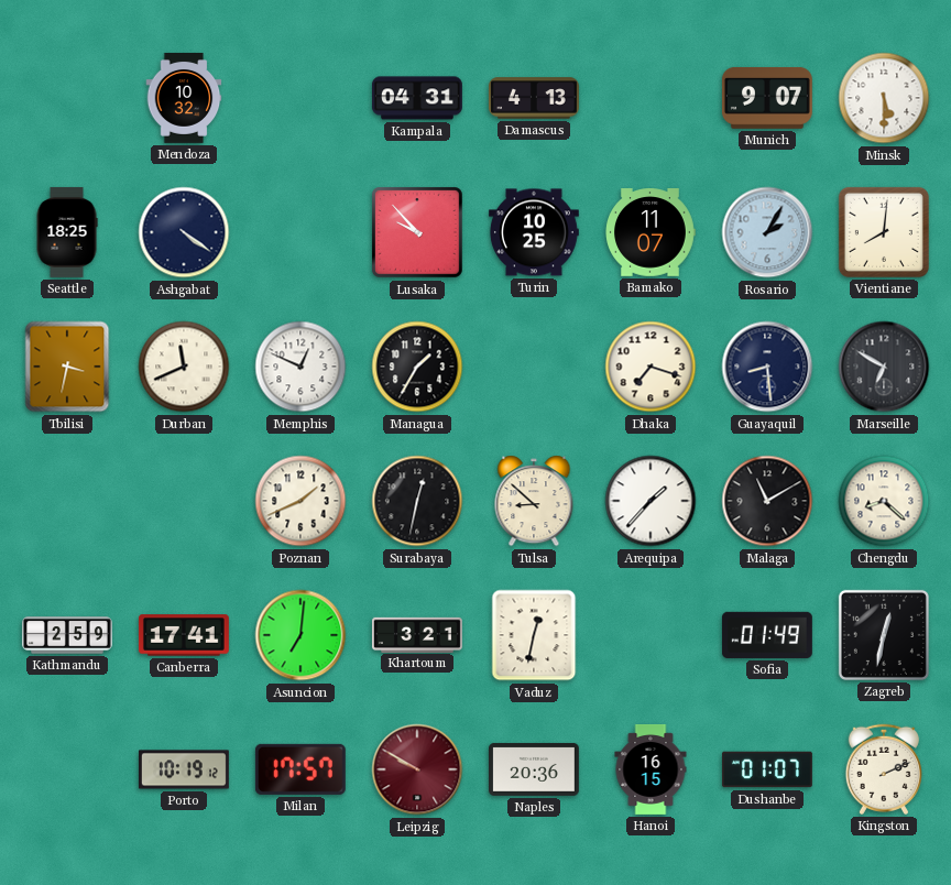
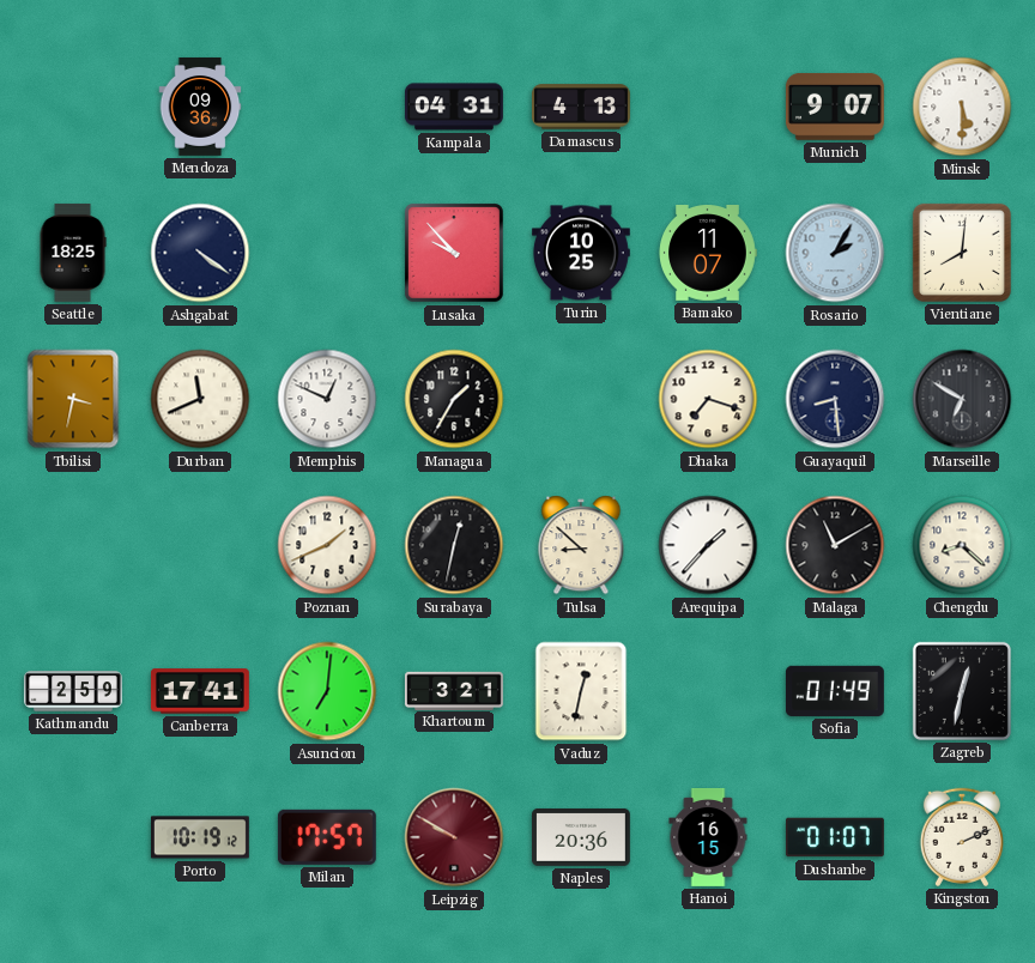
Mendoza: 10:32 -> 09:36 (200, 107)
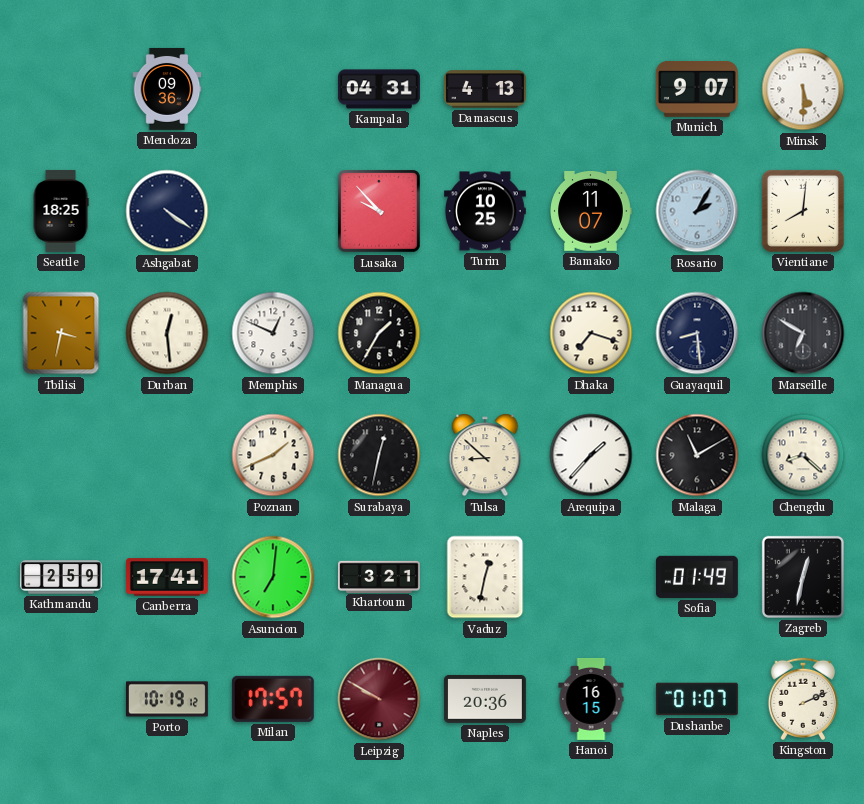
Durban: 11:41 -> 12:29 (167, 333)
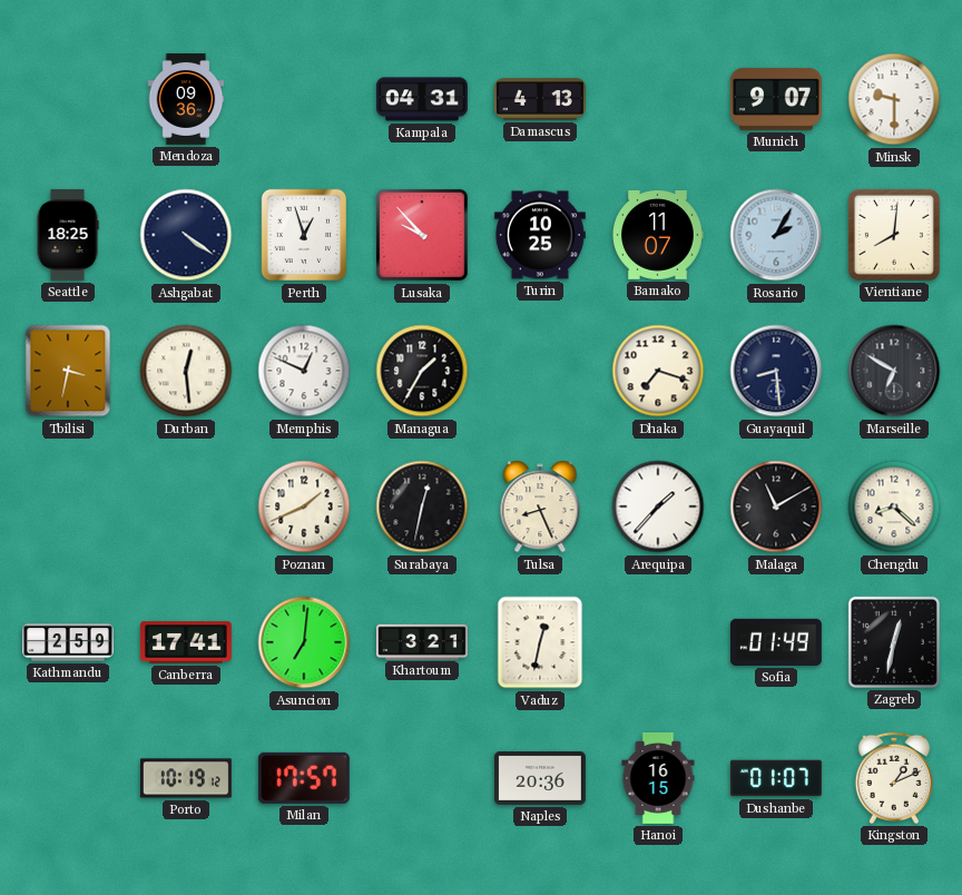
Minsk: 5:30 -> 9:30 (894, 99)
Perth: none -> 12:57 (304, 235)
Tulsa: 8:52 -> 8:26 (540, 506)
Leipzig: 9:50 -> none (379, 699)
Kingston: 2:11 -> 1:11 (893, 778)
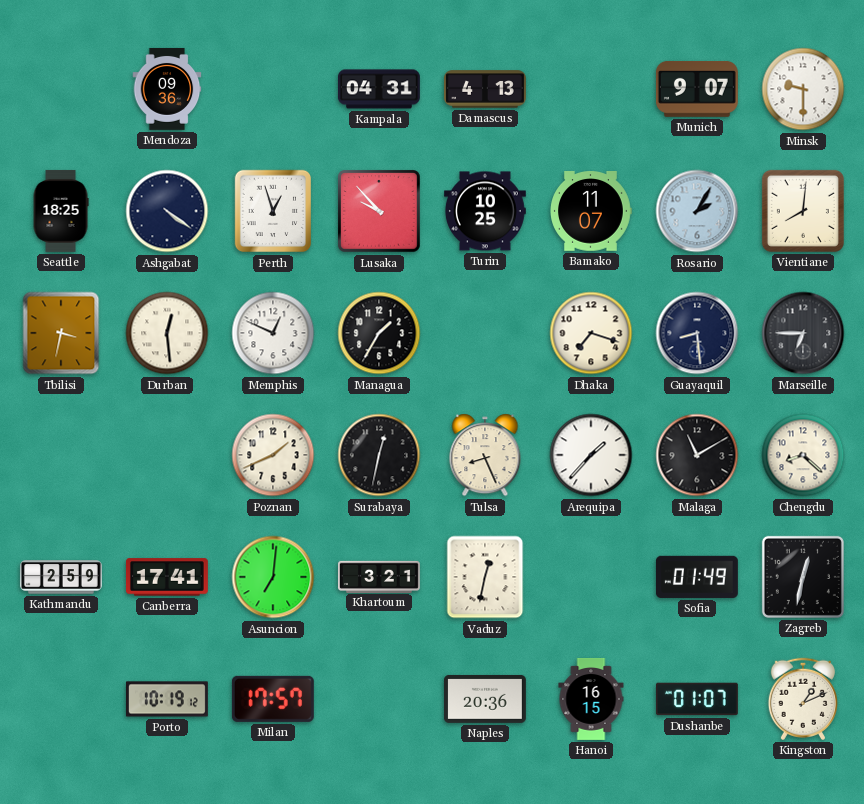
Marseille: 6:50 -> 6:45 (803, 333)
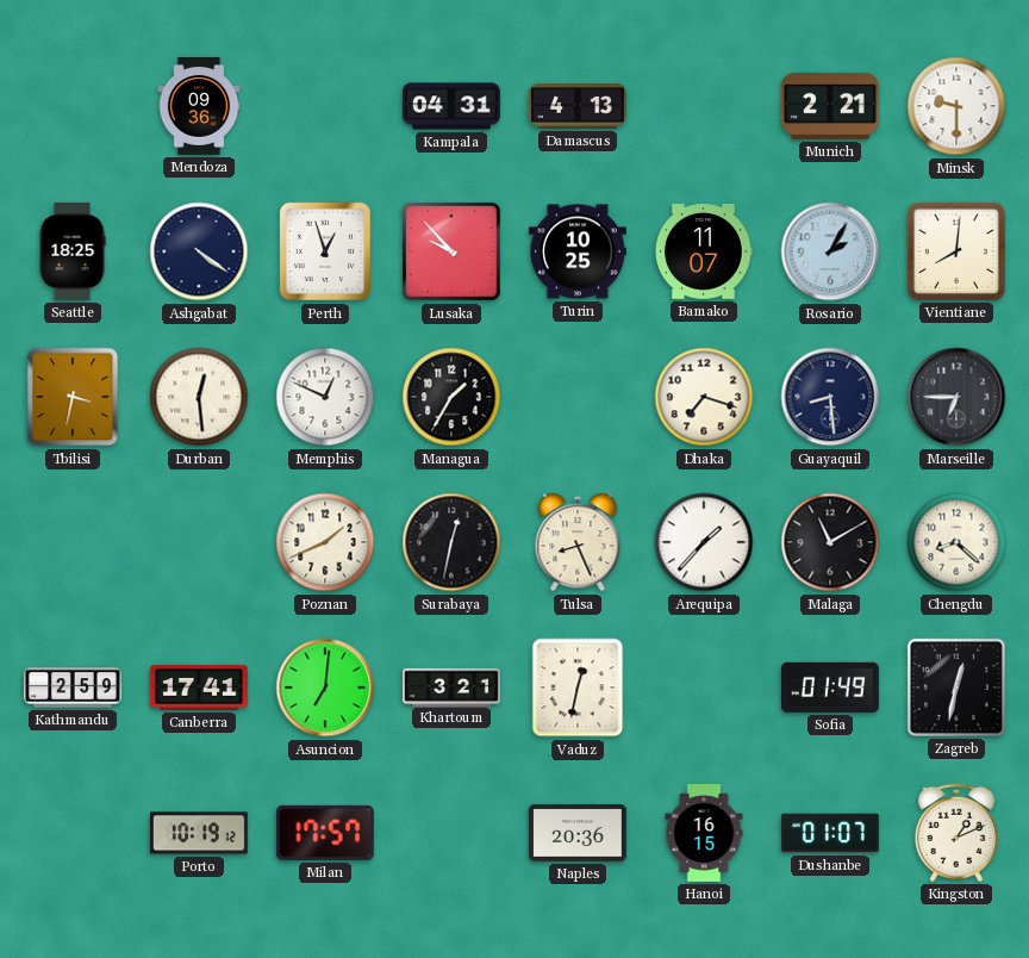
Munich: 9:07 -> 2:21 (830, 106)
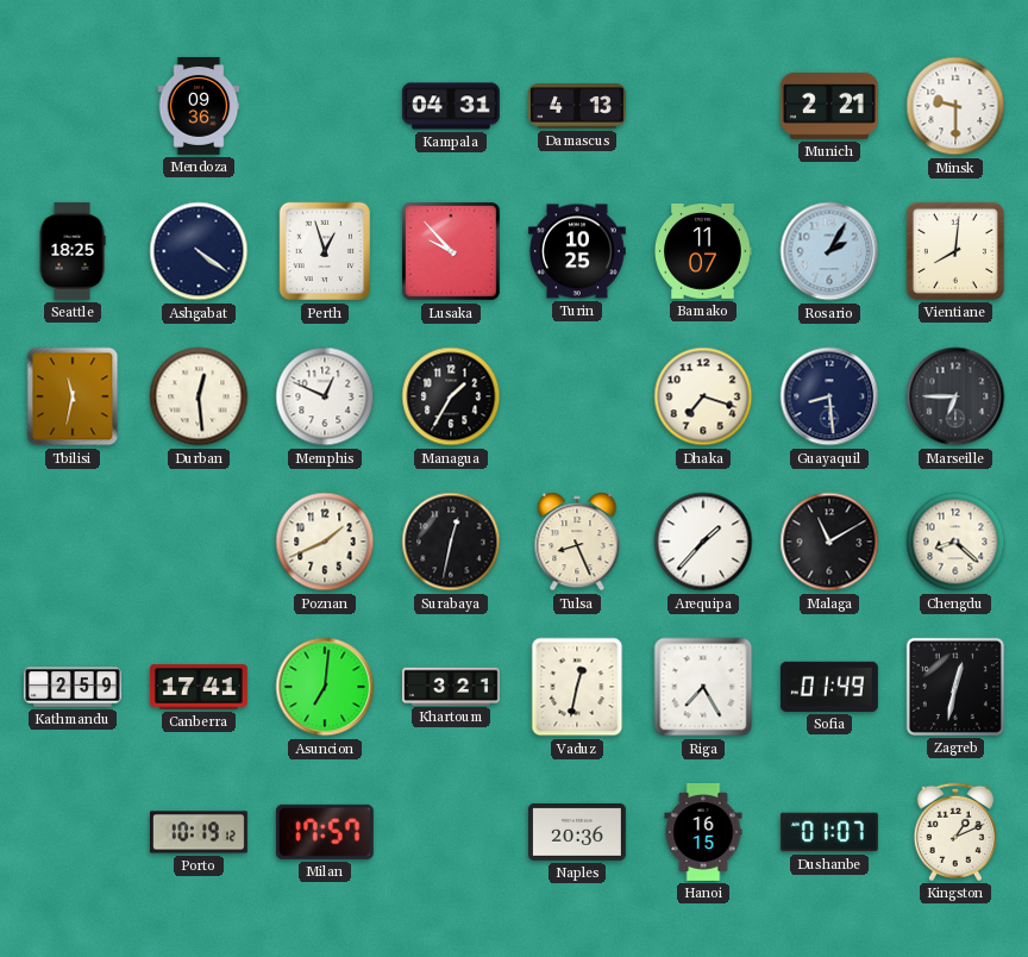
Tbilisi: 3:32 -> 11:32 (73, 396)
Riga: none -> 7:25 (703, 687)
